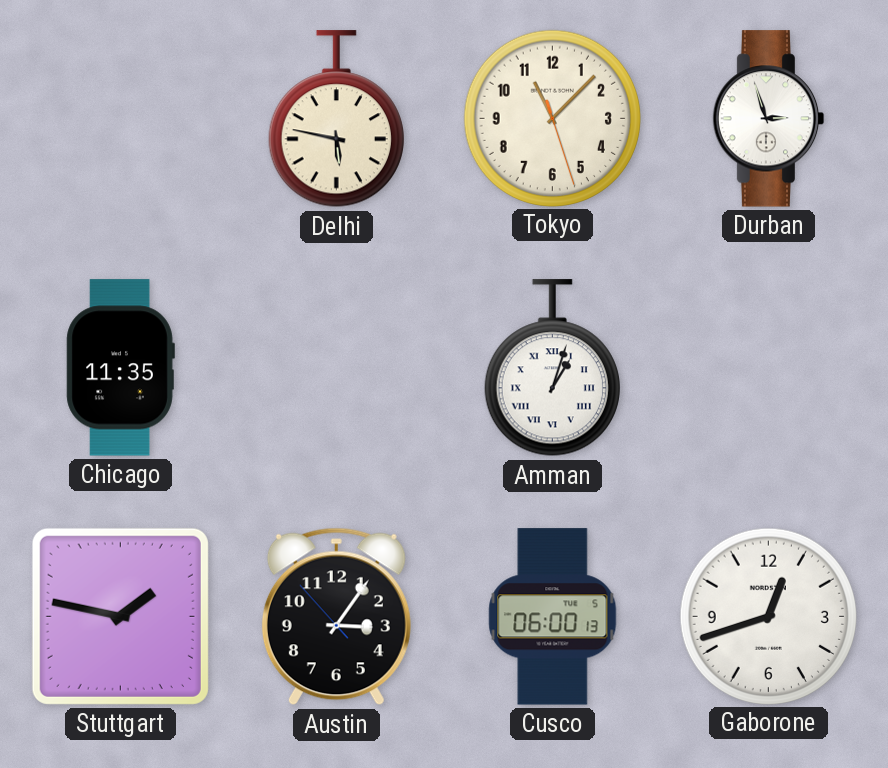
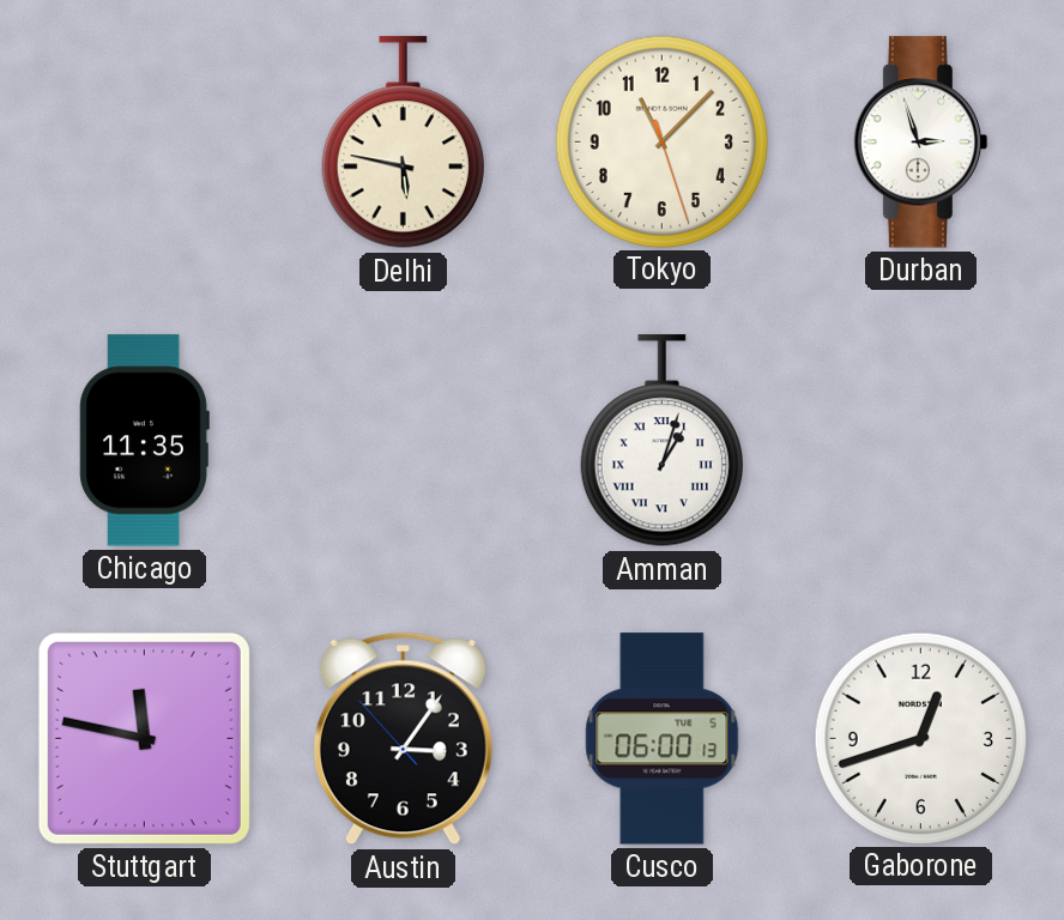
Stuttgart: 1:47 -> 11:47 (144, 738)
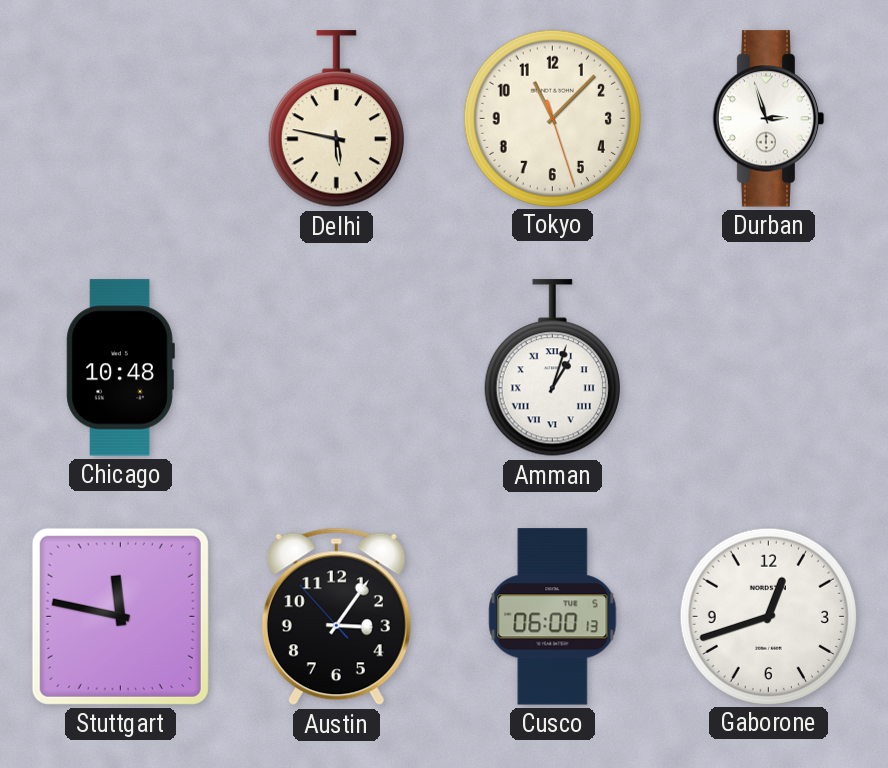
Chicago: 11:35 -> 10:48 (120, 368)
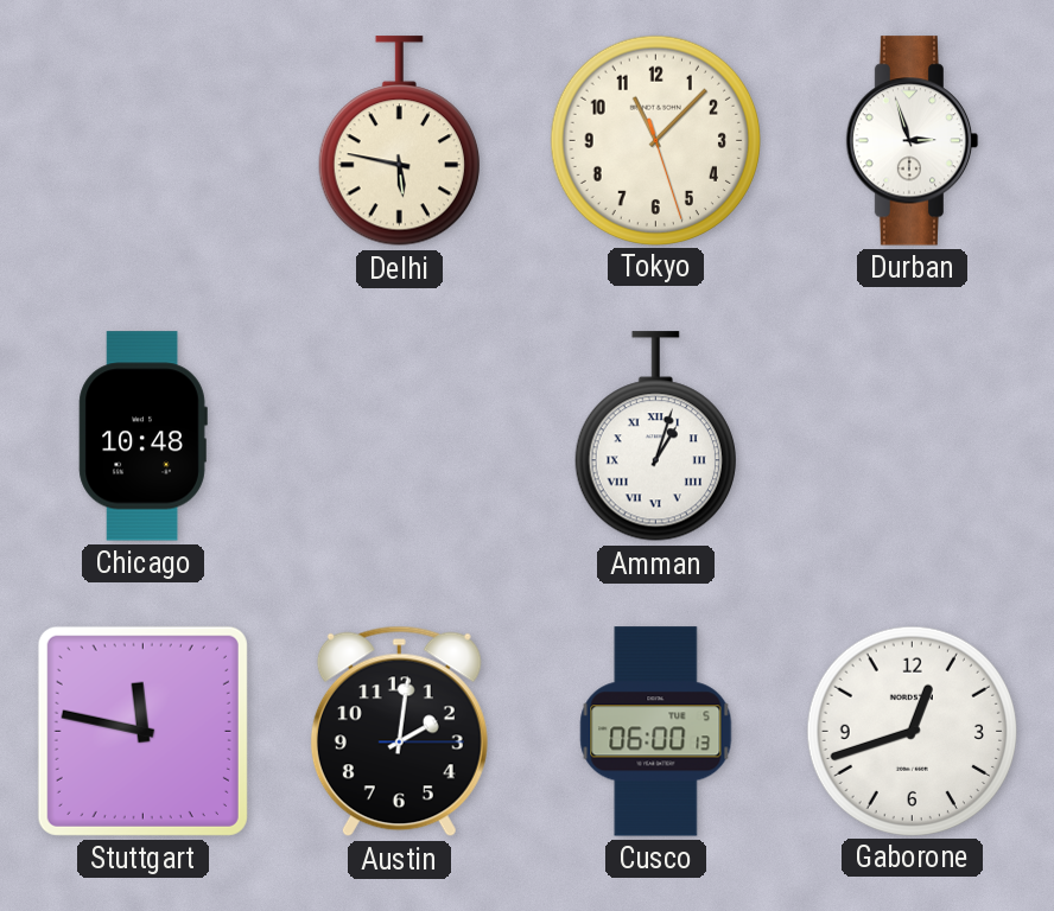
Austin: 3:05 -> 2:01 (399, 732)
